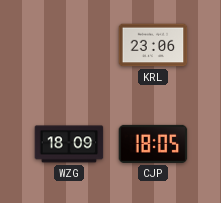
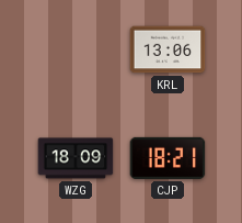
KRL: 23:06 -> 13:06 (168, 49)
CJP: 18:05 -> 18:21 (168, 158)
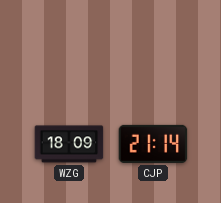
KRL: 13:06 -> none (168, 49)
CJP: 18:21 -> 21:14 (153, 144)
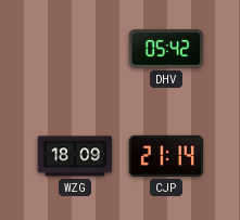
DHV: none -> 05:42 (166, 49)
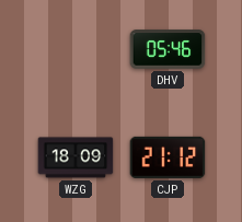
DHV: 05:42 -> 05:46 (168, 49)
CJP: 21:14 -> 21:12 (168, 157)
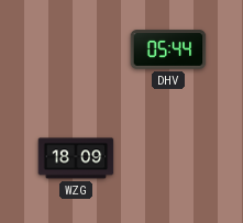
DHV: 05:46 -> 05:44 (168, 49)
CJP: 21:12 -> none (168, 157)
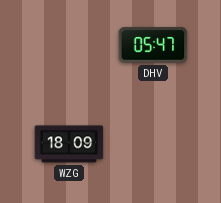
DHV: 05:44 -> 05:47 (153, 45)
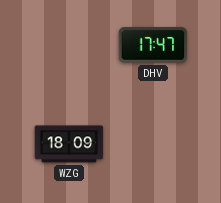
DHV: 05:47 -> 17:47 (153, 45)
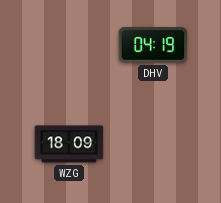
DHV: 17:47 -> 04:19 (153, 45)
